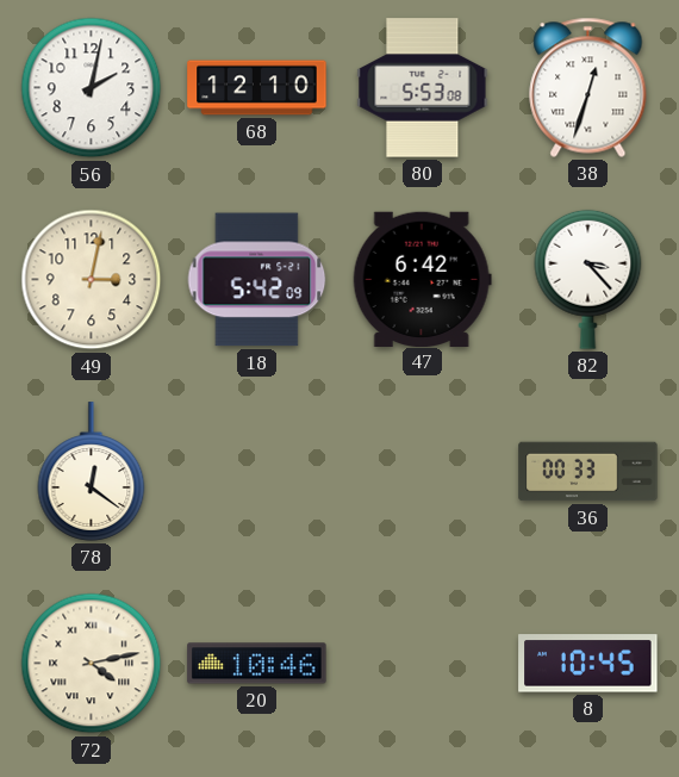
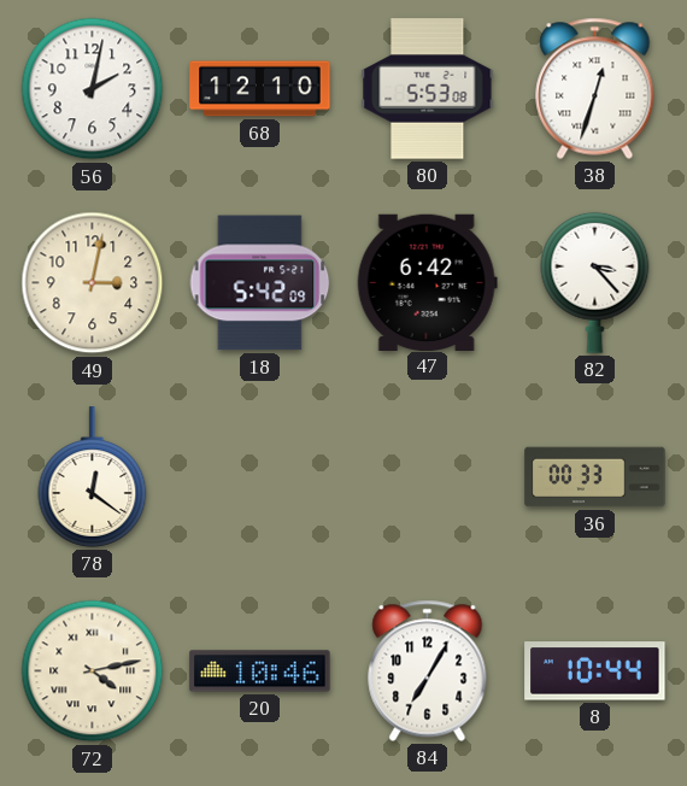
84: none -> 7:05 (428, 670)
8: 10:45 -> 10:44 (595, 671)
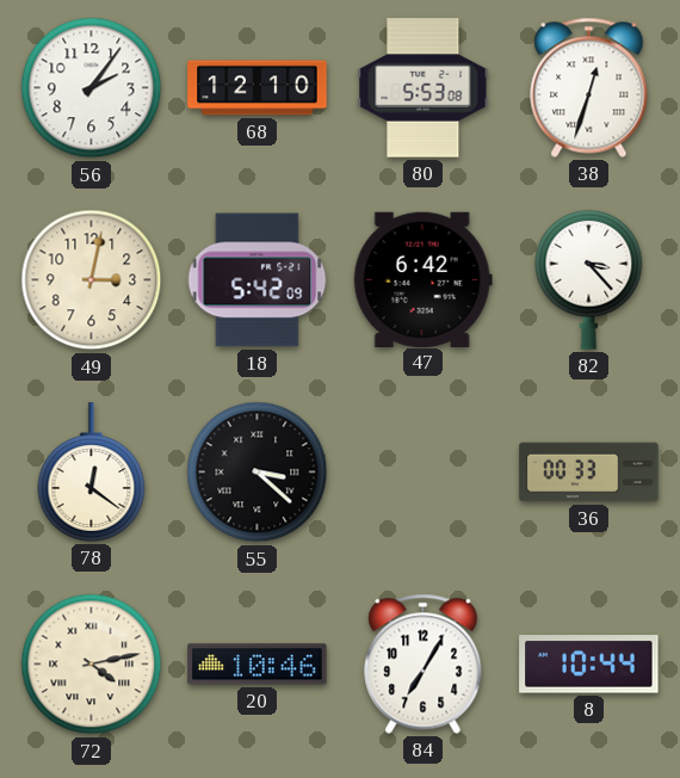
56: 2:02 -> 2:06 (92, 88)
55: none -> 3:22 (258, 473)
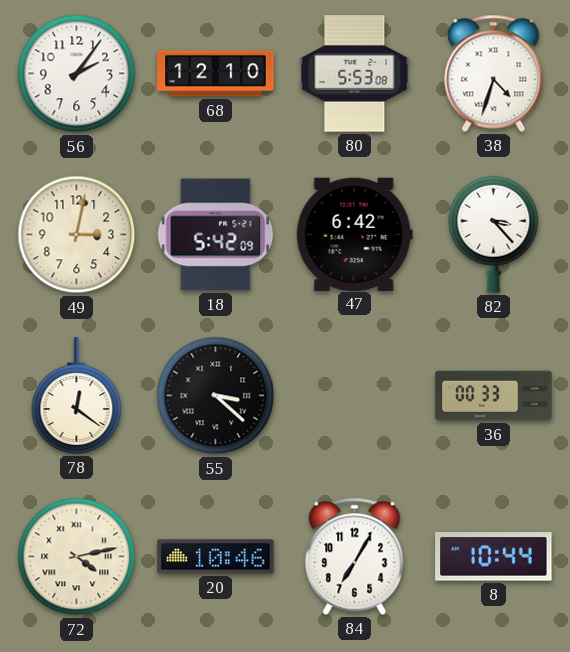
38: 12:33 -> 4:33 (494, 73)
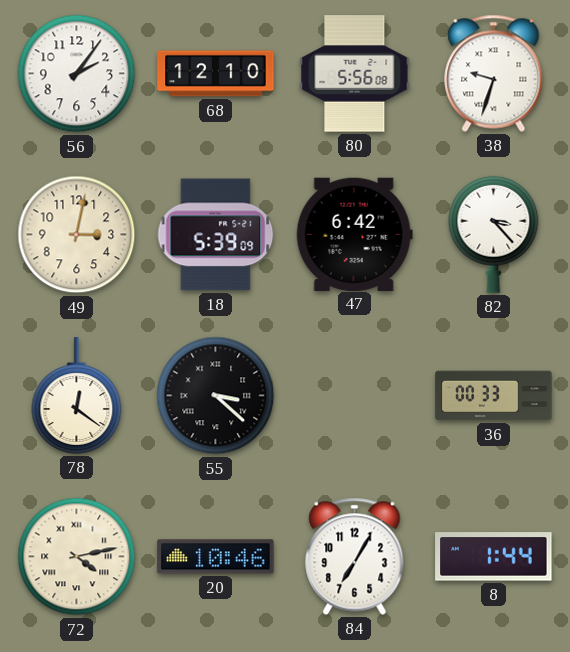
80: 5:53 -> 5:56 (355, 74)
38: 4:33 -> 9:33 (494, 73)
18: 5:42 -> 5:39 (216, 235)
8: 10:44 -> 1:44 (494, 557)
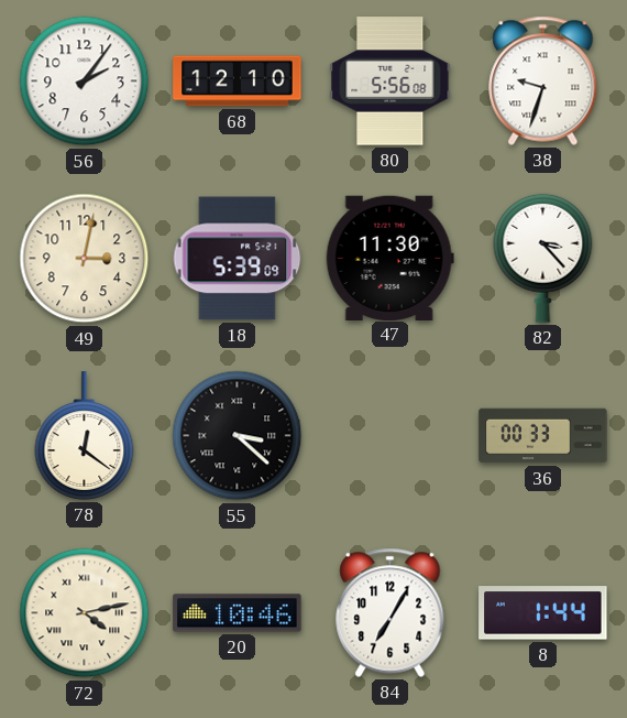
47: 6:42 -> 11:30 (389, 258)
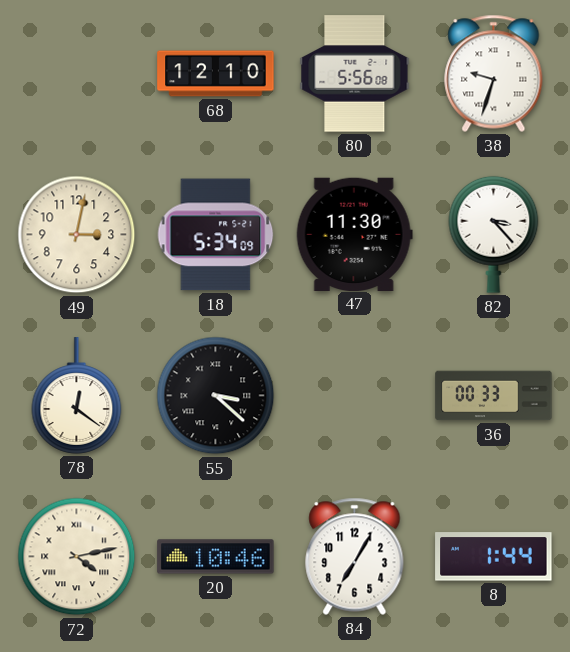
56: 2:06 -> none (85, 81)
18: 5:39 -> 5:34 (216, 235)
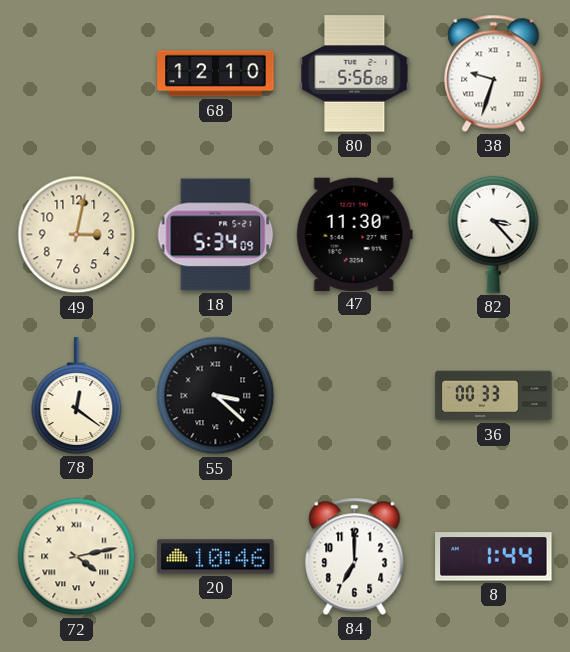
84: 7:05 -> 7:00 (355, 556)
